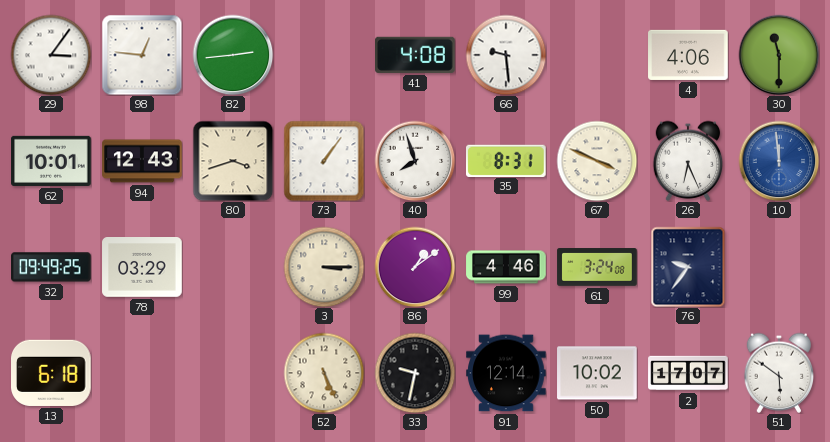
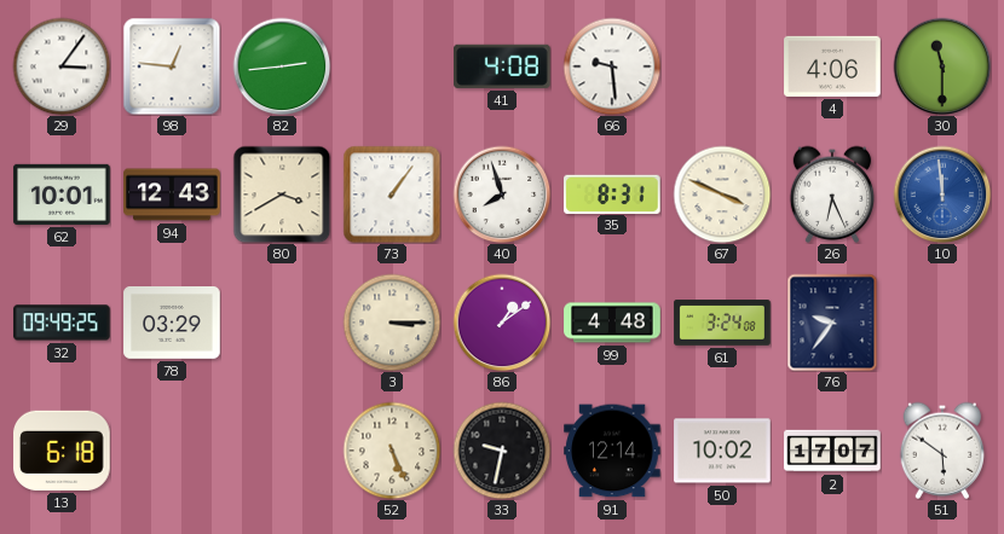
80: 3:42 -> 3:40 (282, 195)
99: 4:46 -> 4:48 (612, 323)
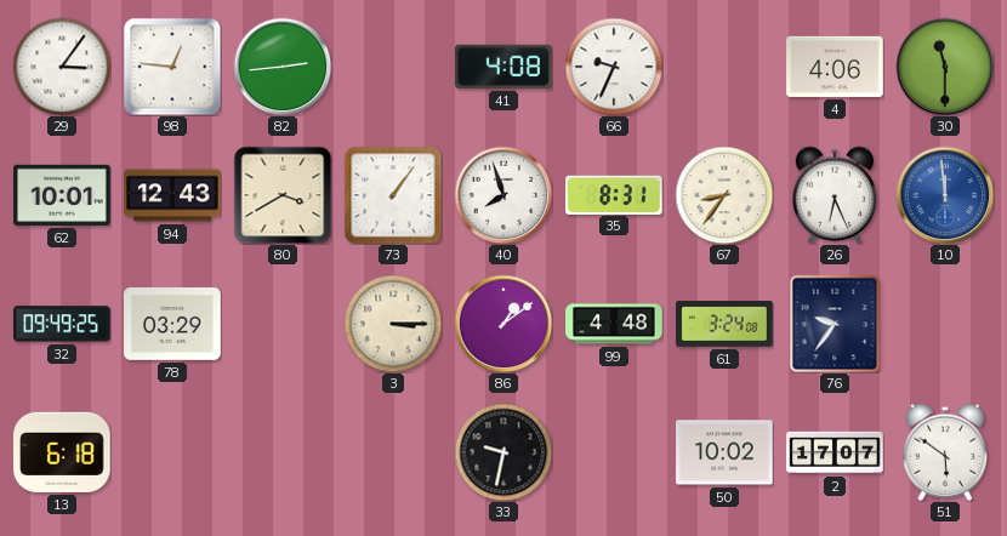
66: 9:29 -> 9:34 (614, 67)
67: 3:49 -> 8:36 (724, 195)
52: 5:26 -> none (392, 451)
91: 12:14 -> none (612, 451)
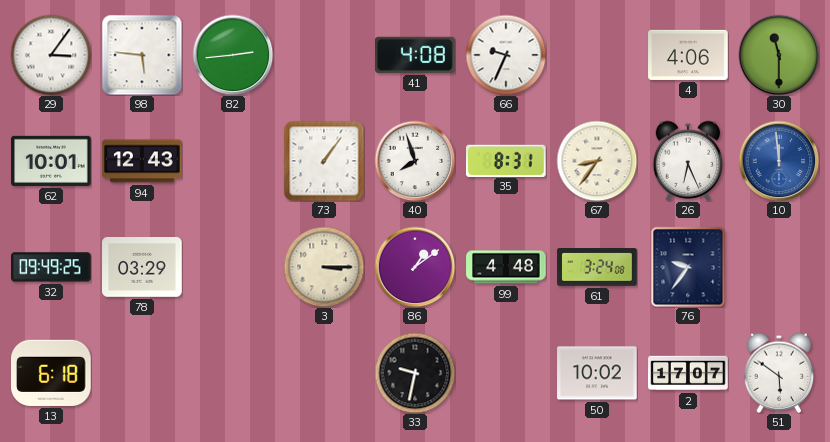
98: 12:46 -> 5:46 (142, 55)
80: 3:40 -> none (283, 195)
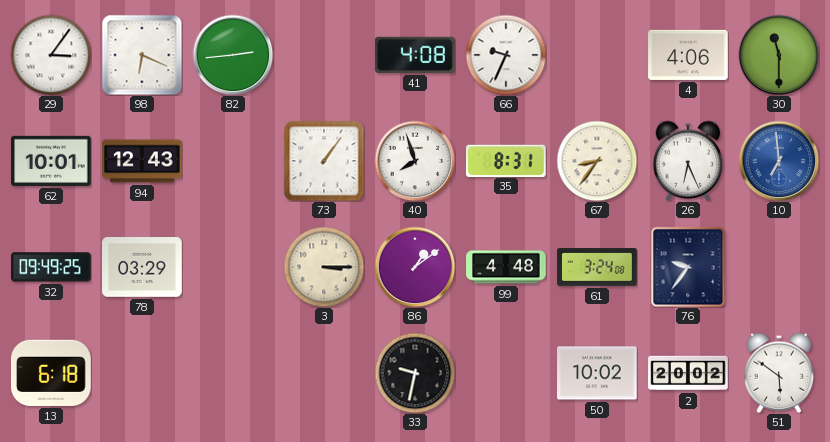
98: 5:46 -> 6:19 (142, 55)
10: 11:59 -> 6:59 (779, 161)
2: 17:07 -> 20:02 (688, 373)
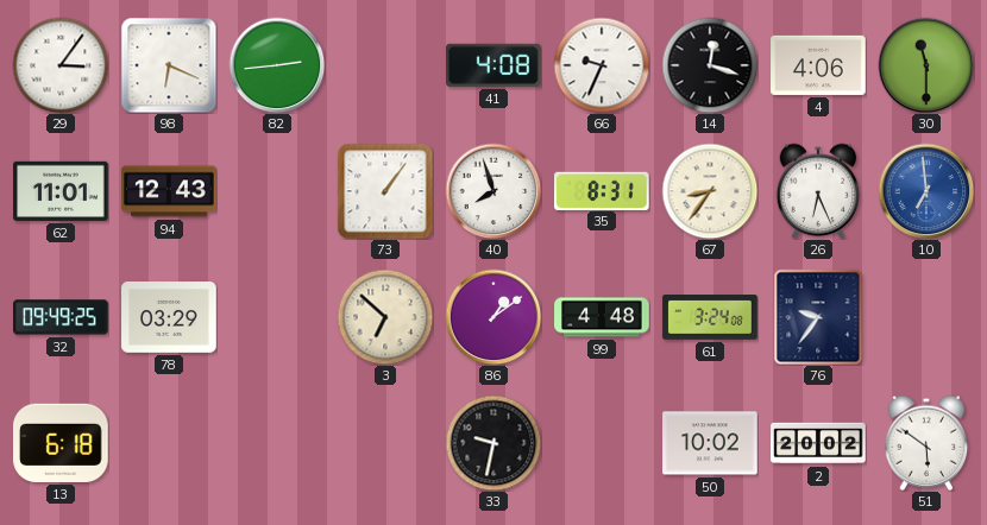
14: none -> 12:18 (710, 65)
62: 10:01 -> 11:01 (61, 191)
3: 3:15 -> 6:52 (385, 317)
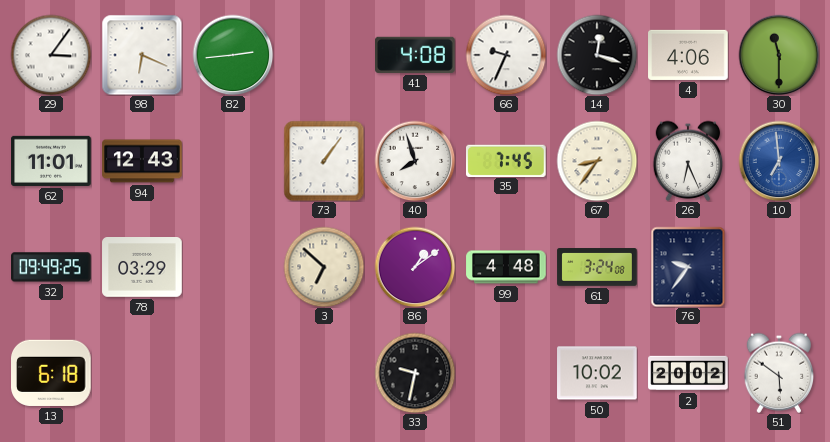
35: 8:31 -> 7:45 (507, 160)
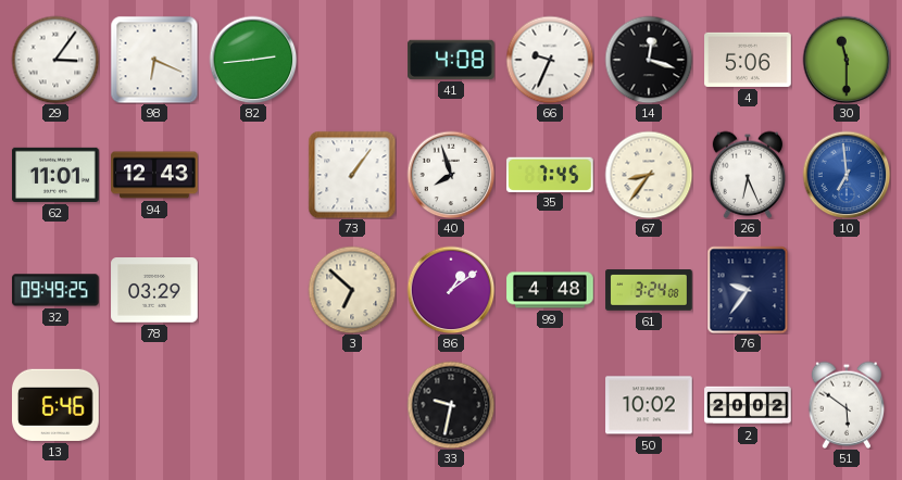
4: 4:06 -> 5:06 (748, 60)
13: 6:18 -> 6:46 (55, 405)
